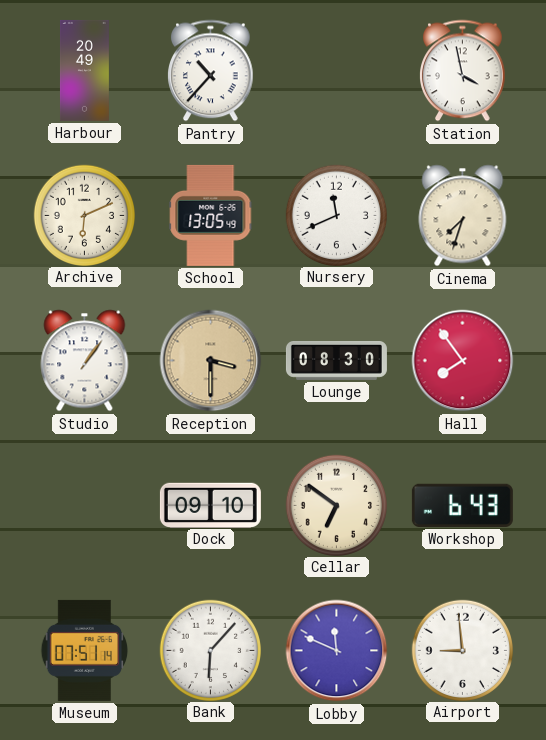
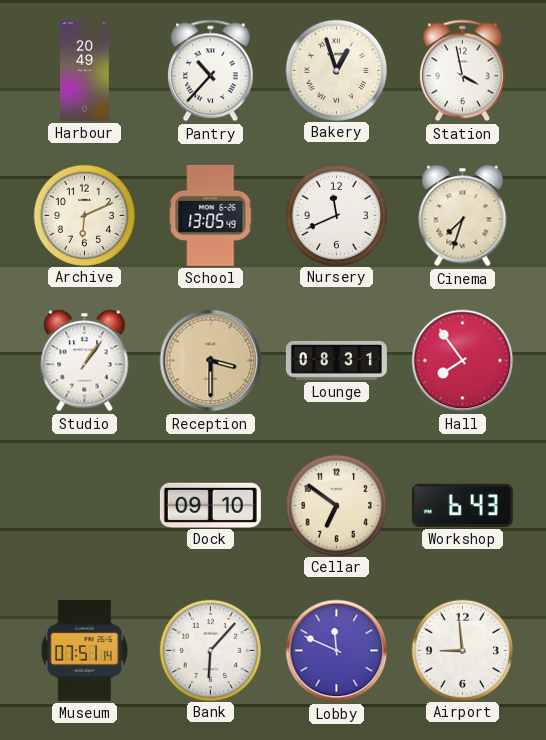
Bakery: none -> 12:57 (336, 70)
Lounge: 08:30 -> 08:31 (336, 360)
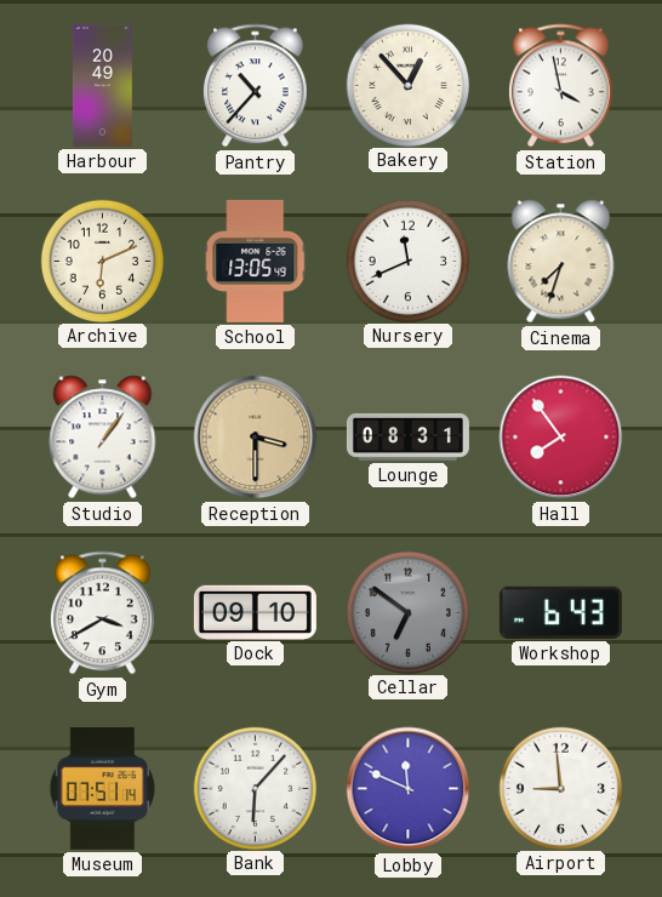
Bakery: 12:57 -> 12:53 (407, 85)
Gym: none -> 3:40 (103, 613)
Cellar dial: cream -> grey (407, 612)
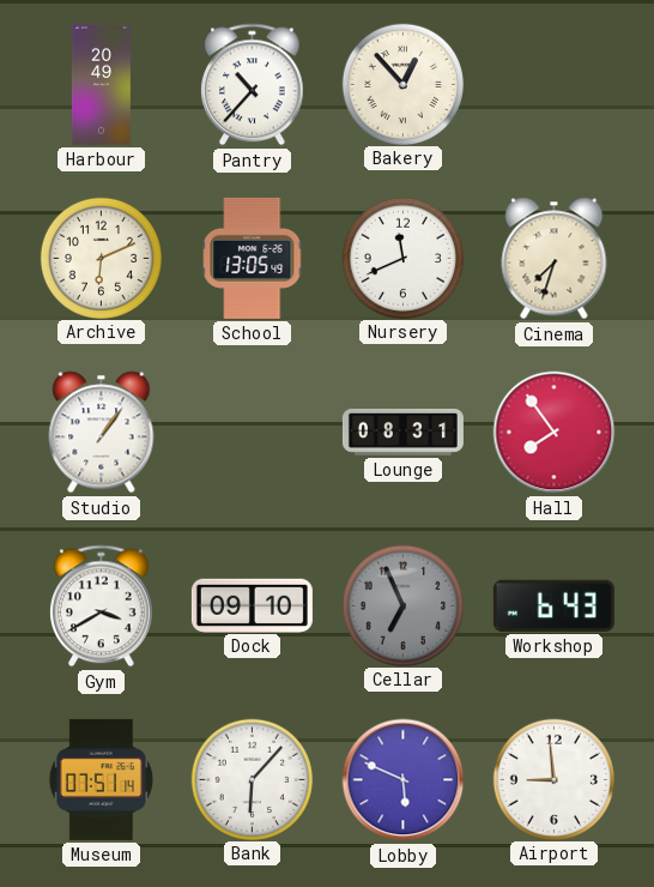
Station: 3:58 -> none (561, 86)
Reception: 3:30 -> none (256, 438)
Cellar: 6:51 -> 6:56 (402, 605)
Lobby: 11:49 -> 5:49 (404, 780)
